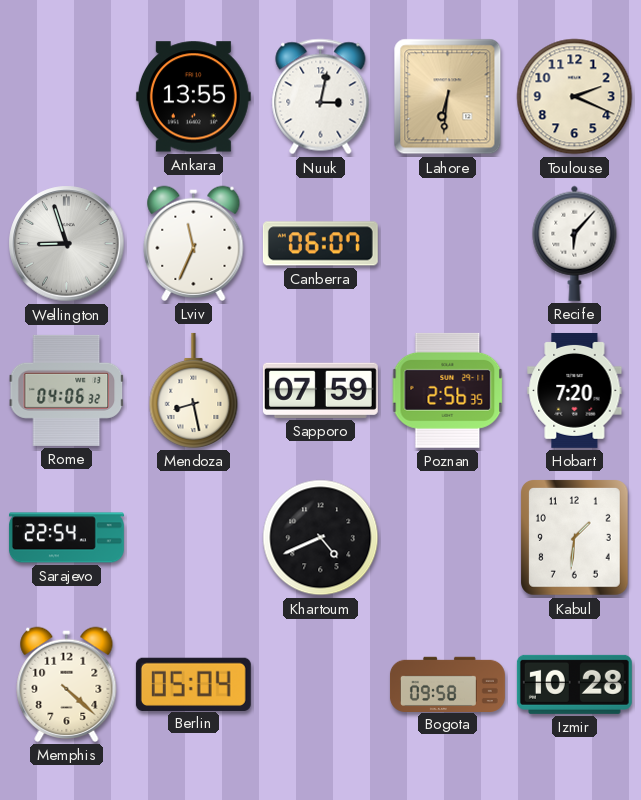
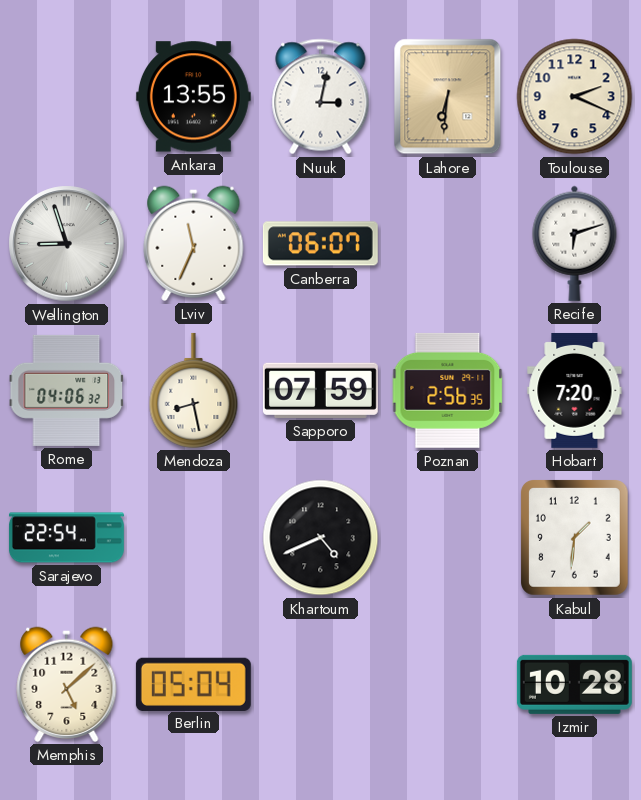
Recife: 6:07 -> 6:12 (575, 243)
Memphis: 4:22 -> 5:08 (67, 684)
Bogota: 09:58 -> none (447, 684)
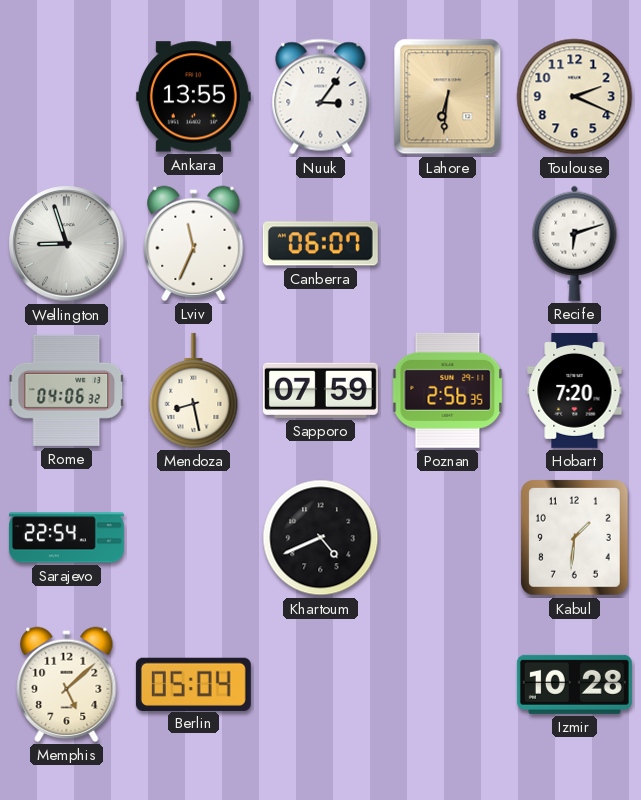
Nuuk: 3:02 -> 3:06 (321, 97)
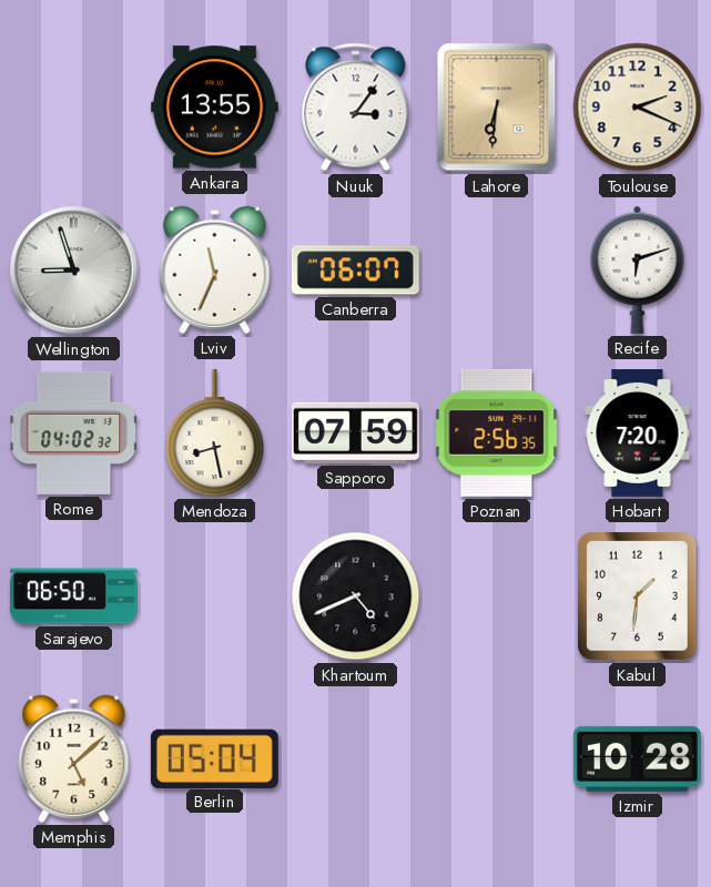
Rome: 04:06 -> 04:02 (74, 432)
Sarajevo: 22:54 -> 06:50 (73, 597)
